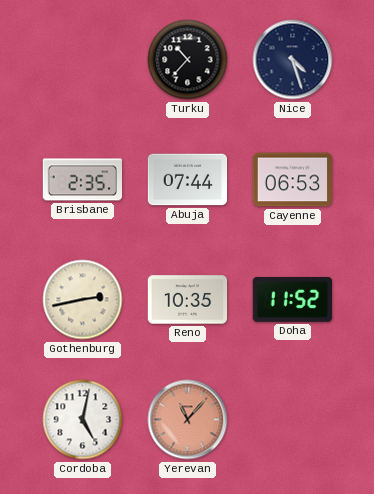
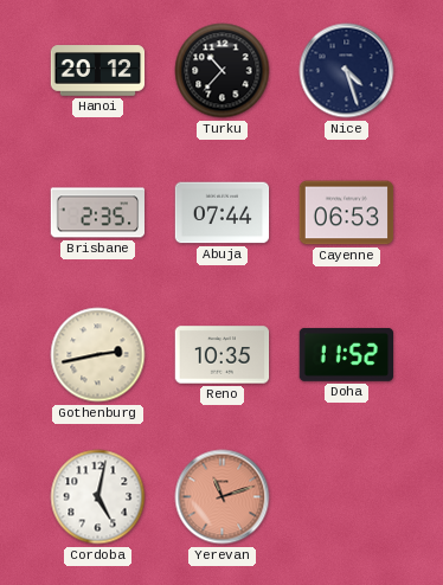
Hanoi: none -> 20:12 (98, 71)
Yerevan: 11:07 -> 11:12 (223, 497)
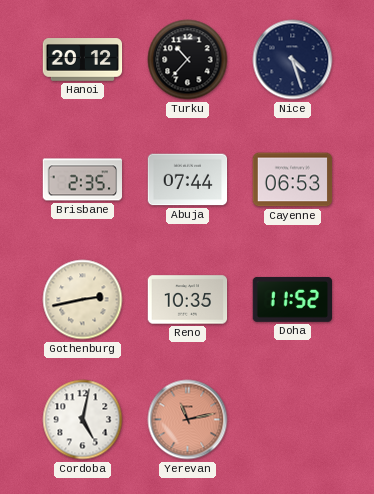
Yerevan: 11:12 -> 11:13 (188, 420)
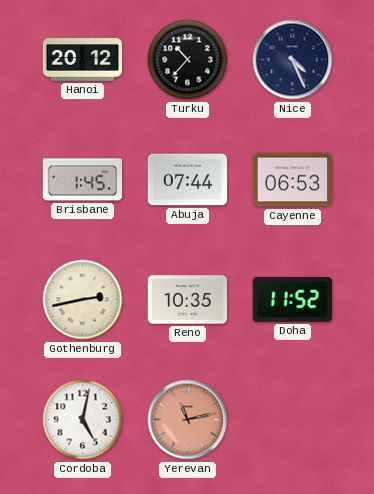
Nice: 4:27 -> 4:26 (293, 60)
Brisbane: 2:35 -> 1:45 (83, 180)
